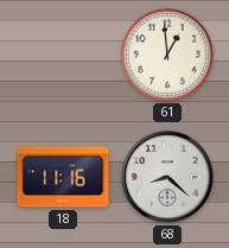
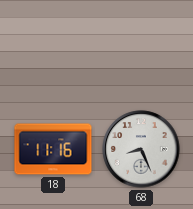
61: 12:59 -> none (167, 55)
68: 8:22 -> 8:26 (141, 149)
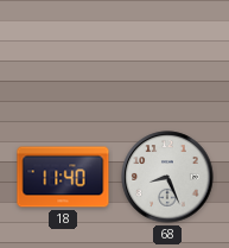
18: 11:16 -> 11:40 (63, 177)
